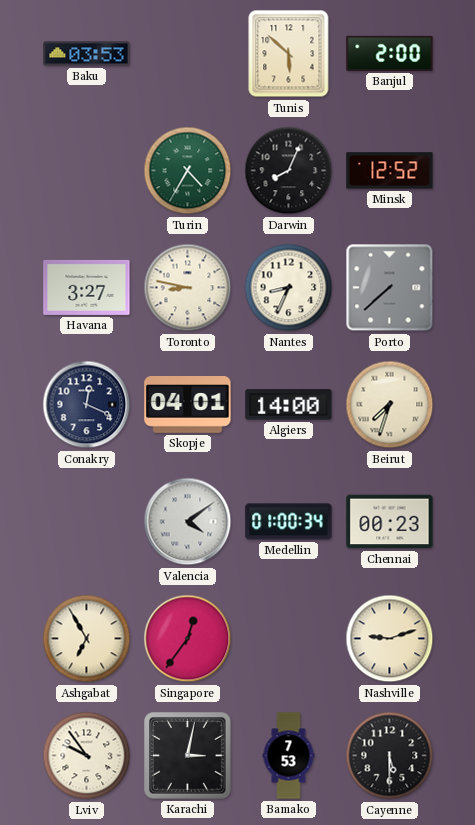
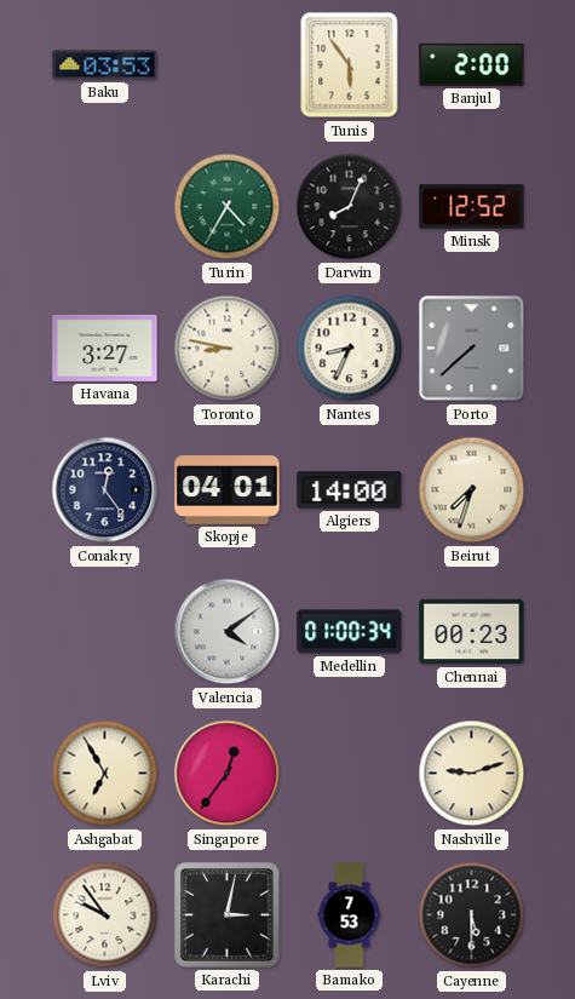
Tunis: 5:52 -> 5:54 (350, 65)
Conakry: 12:19 -> 12:24 (105, 490)
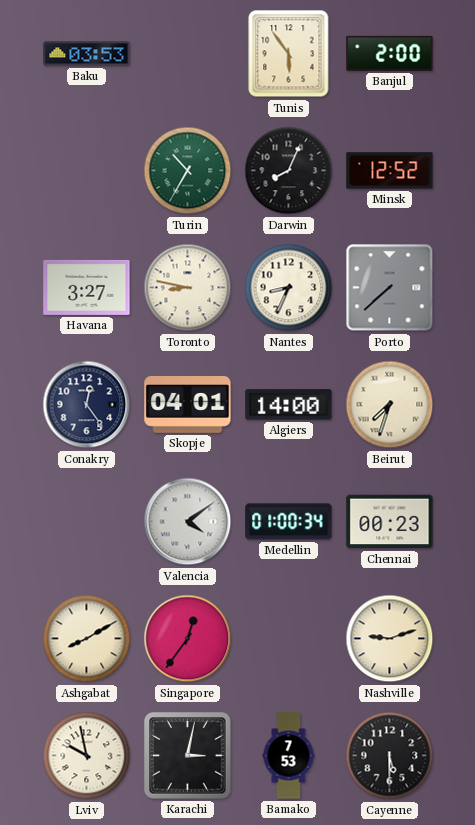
Turin: 4:35 -> 10:35 (188, 171)
Ashgabat: 6:55 -> 8:10 (87, 639)
Lviv: 9:54 -> 9:58 (87, 756)
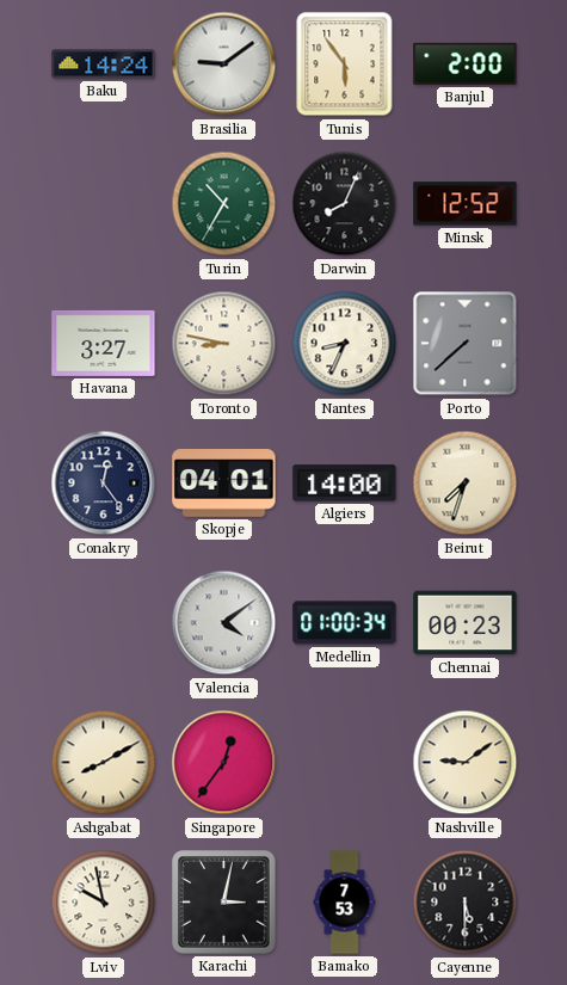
Baku: 03:53 -> 14:24 (104, 64)
Brasilia: none -> 9:09 (224, 64)
Nashville: 9:12 -> 9:09 (466, 763)
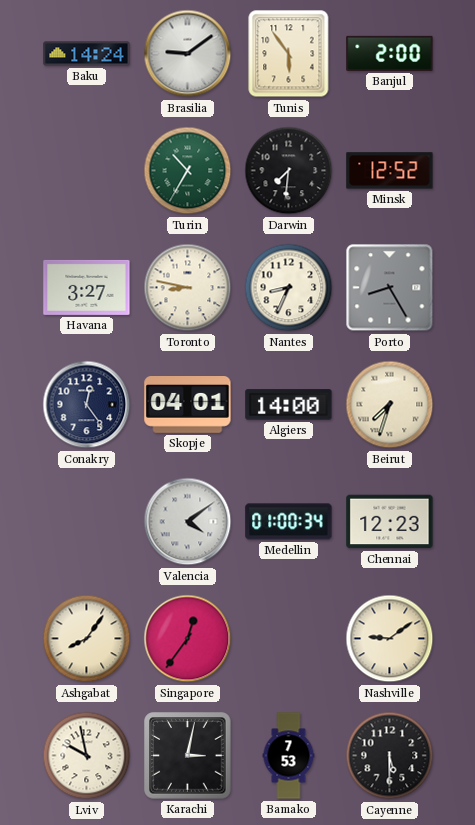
Darwin: 8:04 -> 7:31 (289, 171)
Porto: 7:38 -> 8:25 (390, 288)
Chennai: 00:23 -> 12:23 (390, 522)
Ashgabat: 8:10 -> 8:06 (87, 639)
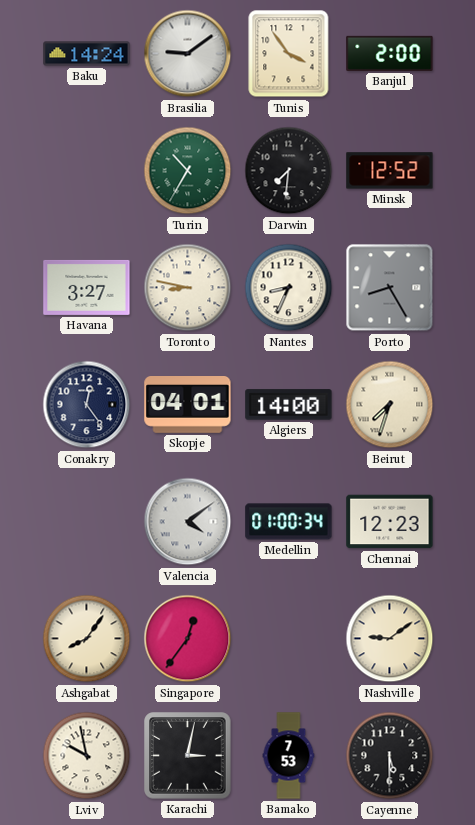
Tunis: 5:54 -> 3:54 (289, 54)
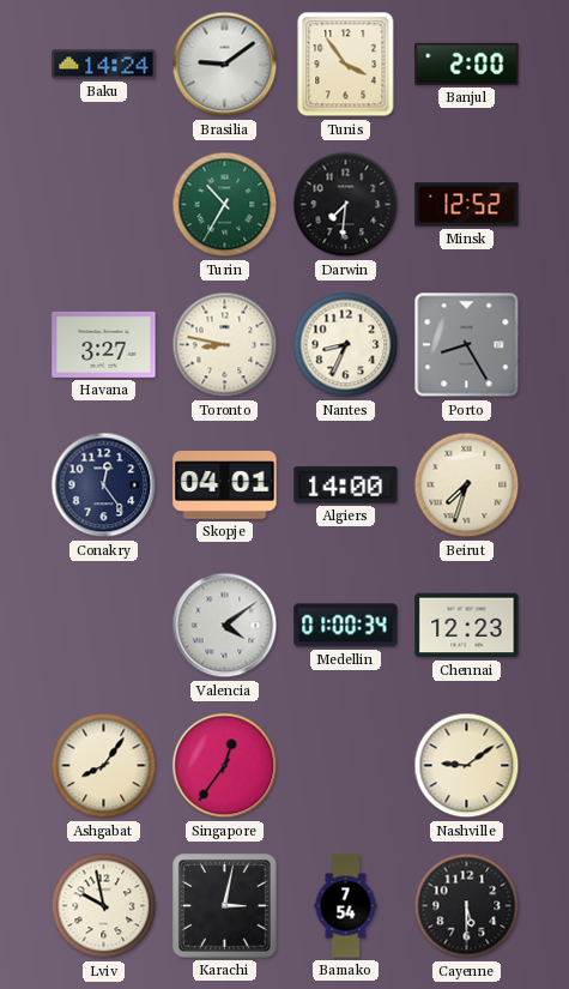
Bamako: 7:53 -> 7:54 (346, 906)
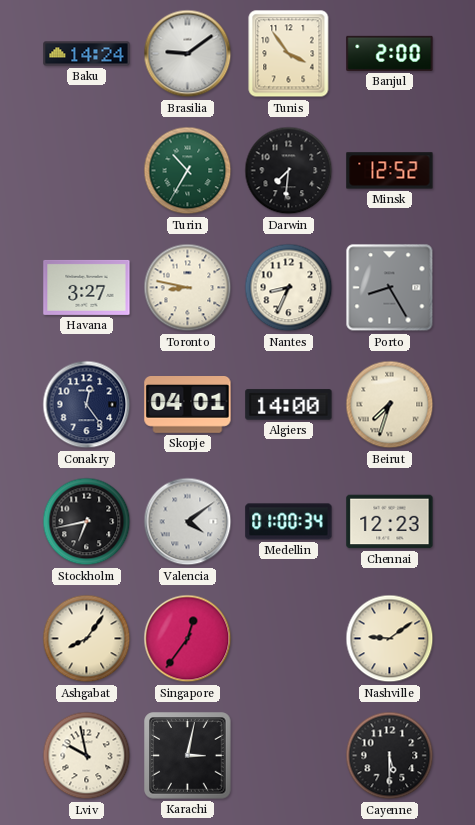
Stockholm: none -> 6:43 (87, 522)
Bamako: 7:54 -> none (346, 906)
